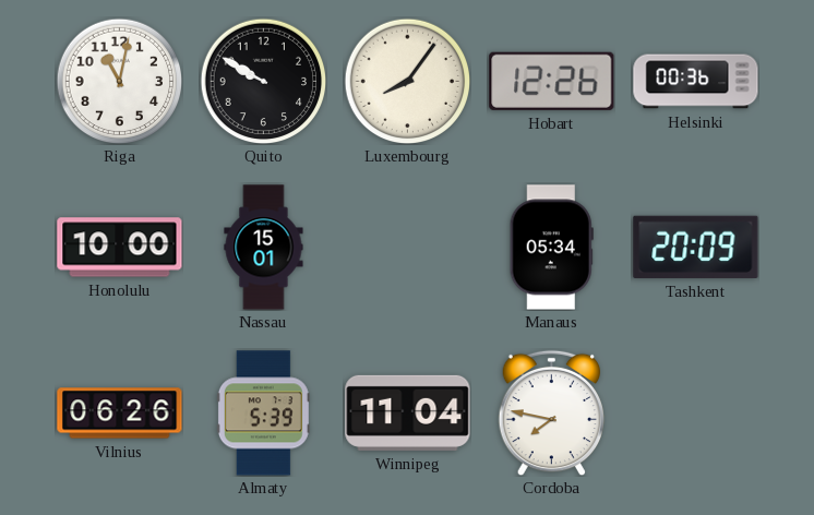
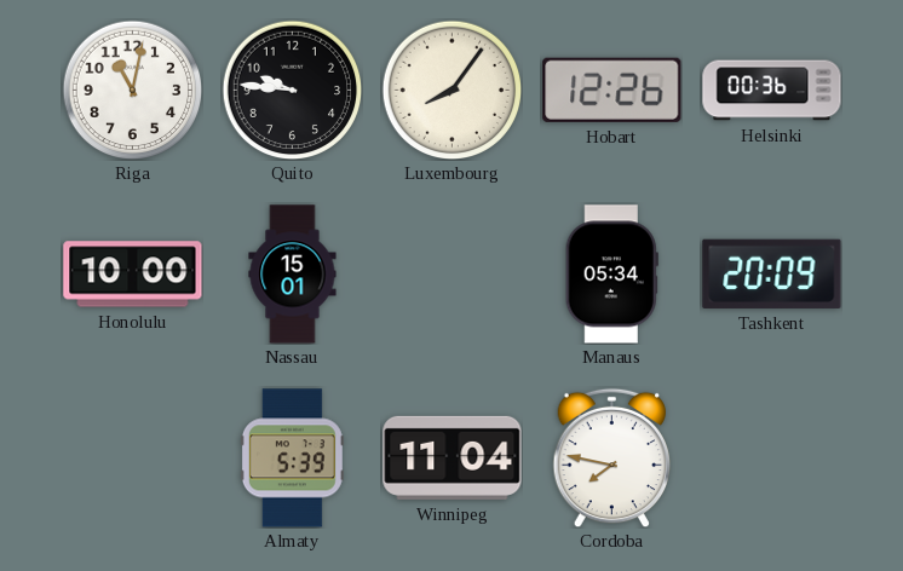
Quito: 9:50 -> 9:46 (292, 90)
Vilnius: 06:26 -> none (120, 414)
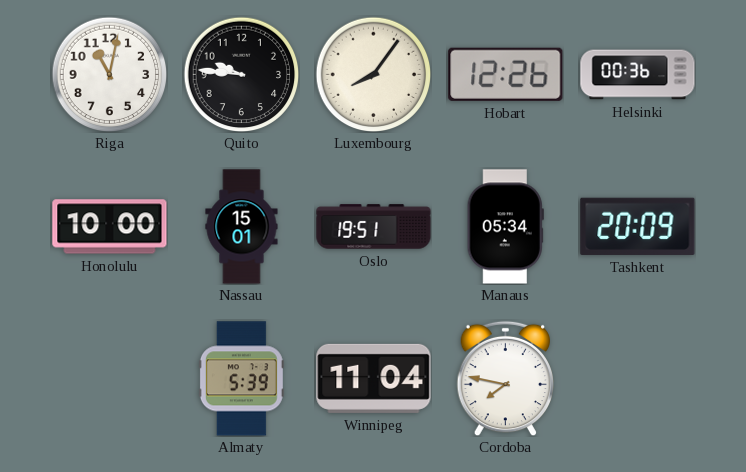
Oslo: none -> 19:51 (374, 227)
